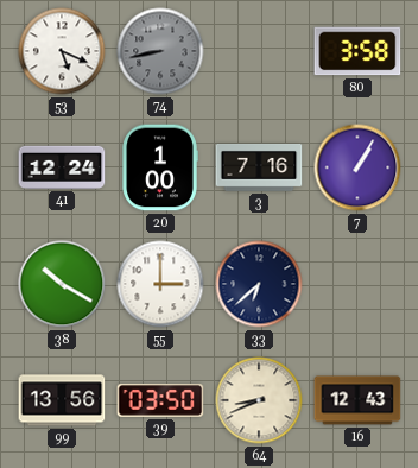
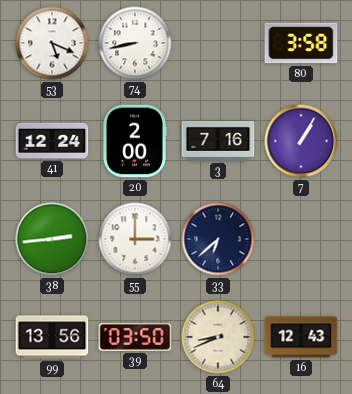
74 dial: grey -> white (135, 43)
20: 1:00 -> 2:00 (135, 141)
38: 10:20 -> 2:44 (52, 239)
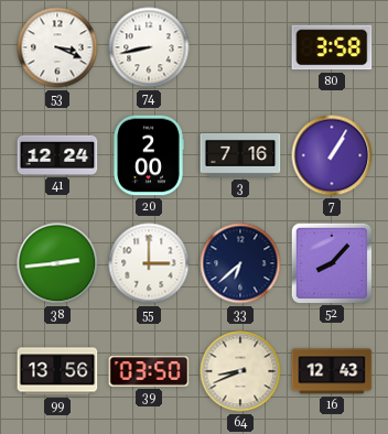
53: 5:19 -> 3:19 (57, 47)
52: none -> 8:07 (331, 262)
